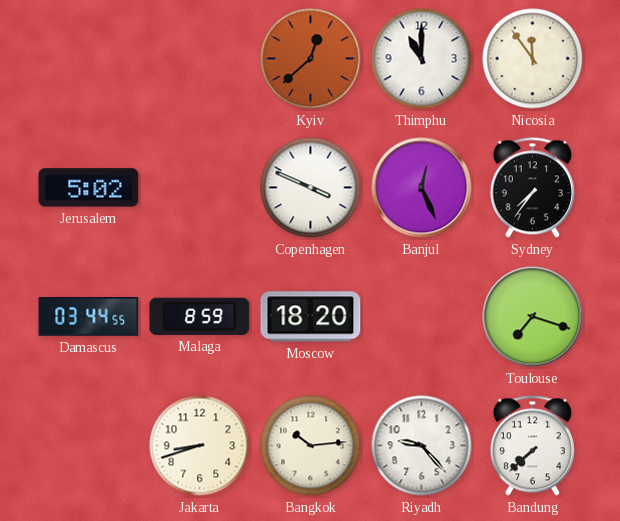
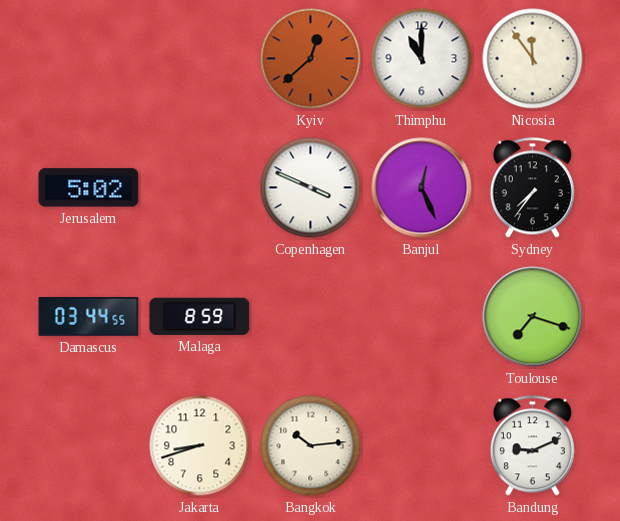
Moscow: 18:20 -> none (311, 317)
Riyadh: 9:23 -> none (422, 446)
Bandung: 7:38 -> 9:11 (532, 446)
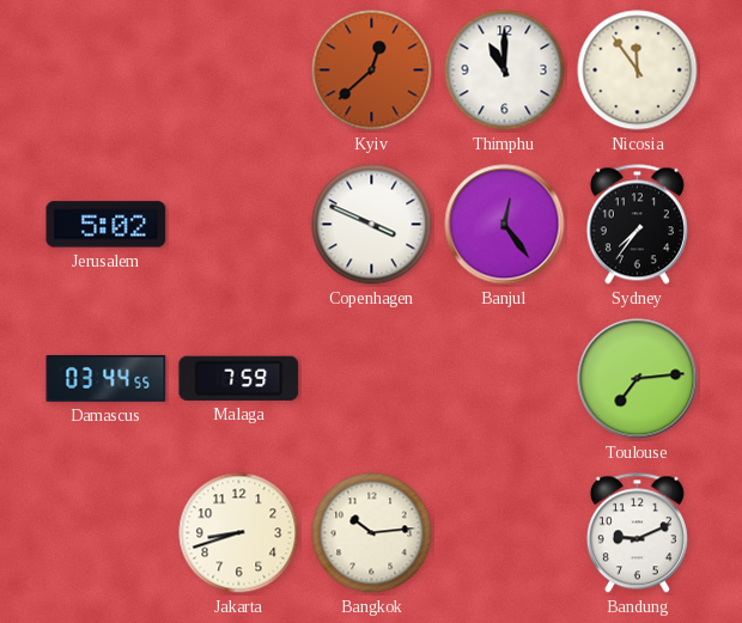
Banjul: 12:26 -> 12:24 (505, 225)
Malaga: 8:59 -> 7:59 (239, 378)
Toulouse: 7:18 -> 7:14 (638, 379)
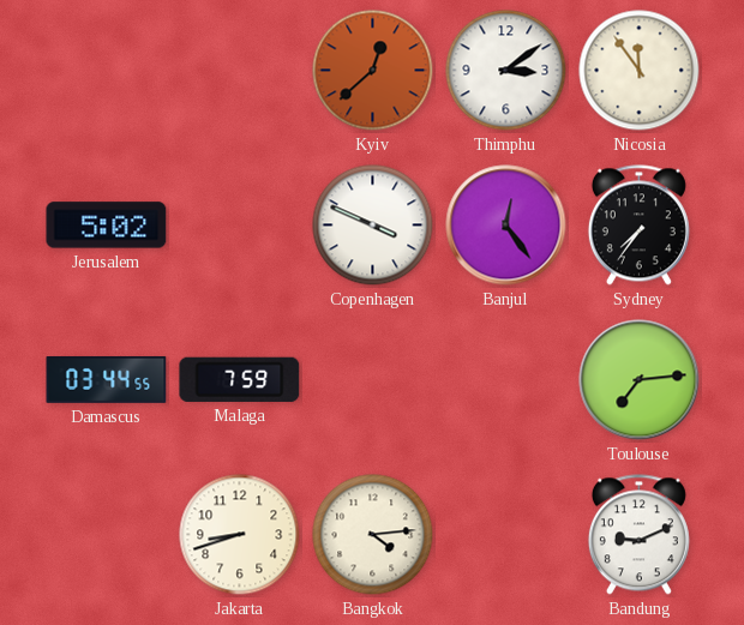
Thimphu: 11:00 -> 3:09 (506, 71)
Bangkok: 10:14 -> 4:14 (373, 535)
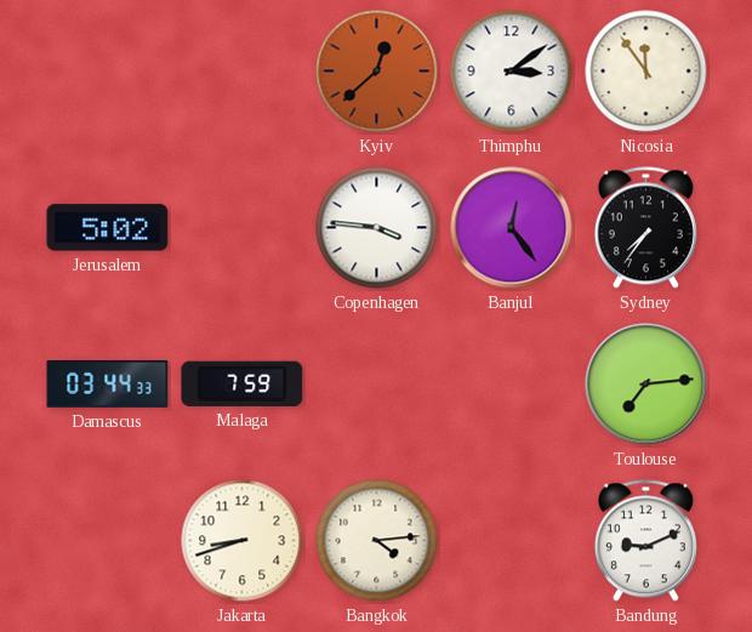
Copenhagen: 3:49 -> 3:46 (377, 228)
Damascus: 03:44:55 -> 03:44:33 (108, 383)
